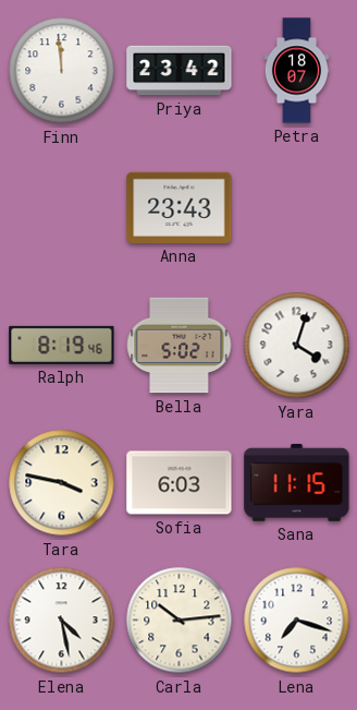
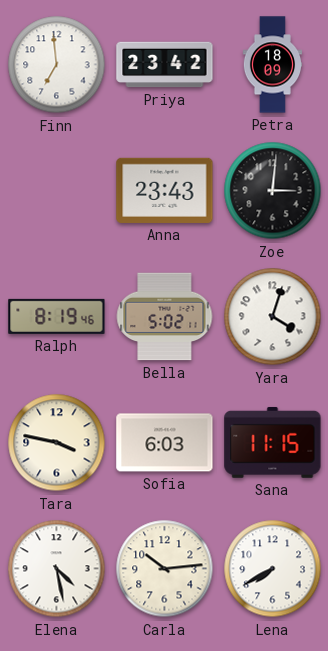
Finn: 11:59 -> 6:59 (57, 65)
Petra: 18:07 -> 18:09 (272, 65)
Zoe: none -> 3:01 (273, 191)
Lena: 7:18 -> 7:40 (273, 569)
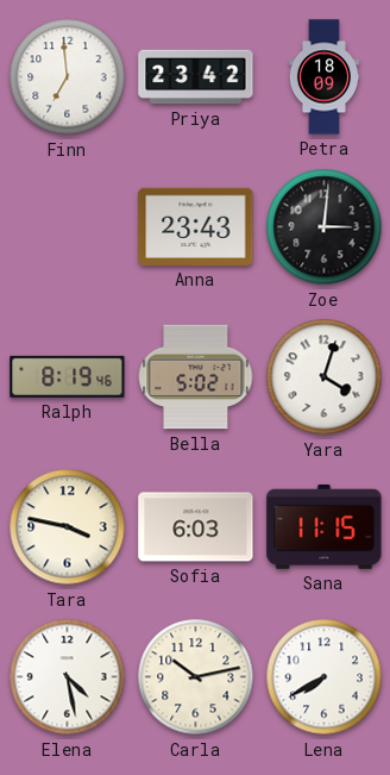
Carla: 10:14 -> 10:13 (196, 677)
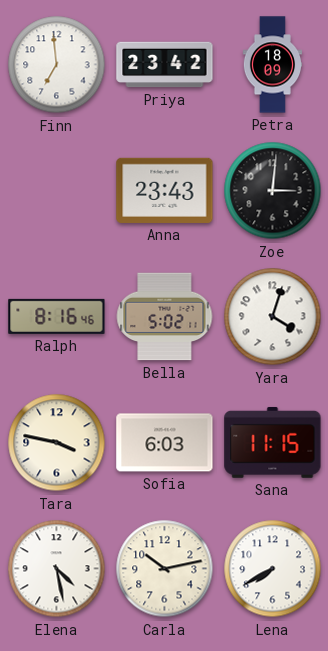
Ralph: 8:19 -> 8:16 (57, 316)
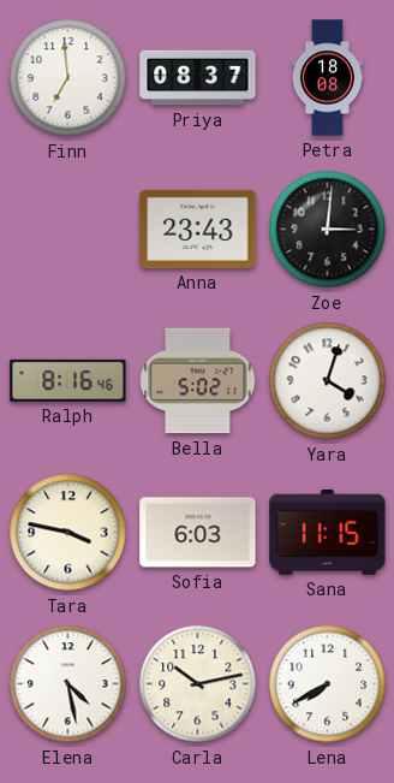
Priya: 23:42 -> 08:37 (198, 78)
Petra: 18:09 -> 18:08 (327, 78)
